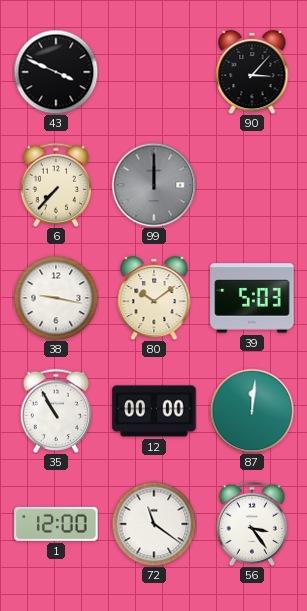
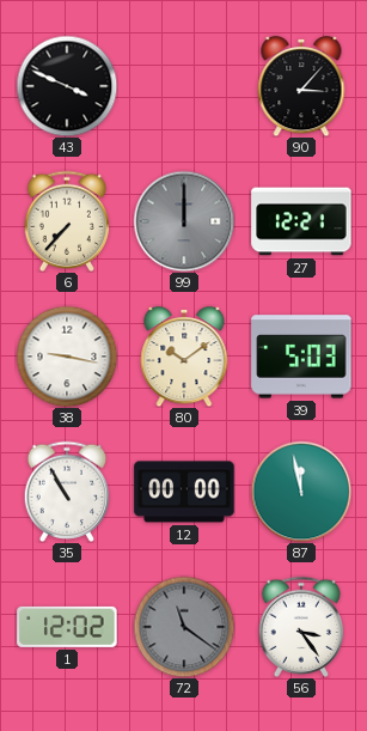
27: none -> 12:21 (301, 221)
87: 12:01 -> 11:58 (301, 492)
1: 12:00 -> 12:02 (67, 627)
72 dial: white -> grey (184, 627)
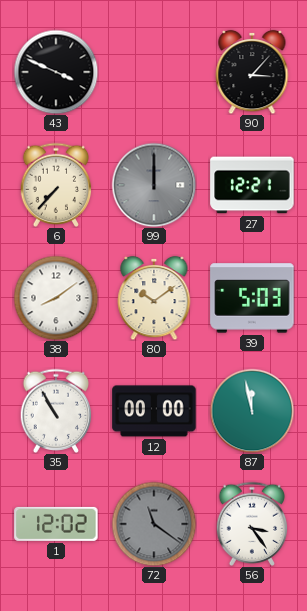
38: 9:17 -> 8:09 (56, 298)
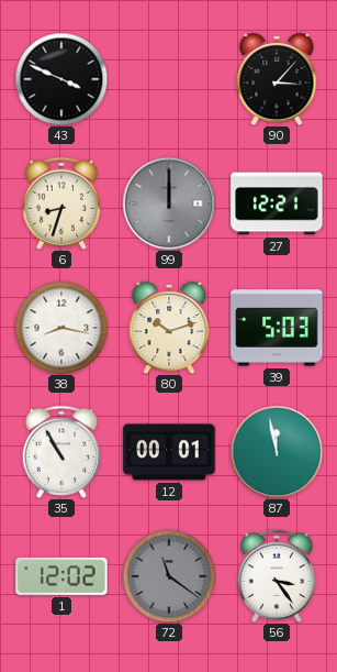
6: 7:37 -> 8:33 (61, 202)
38: 8:09 -> 8:17 (61, 328)
80: 10:09 -> 10:12 (169, 328)
12: 00:00 -> 00:01 (169, 452)
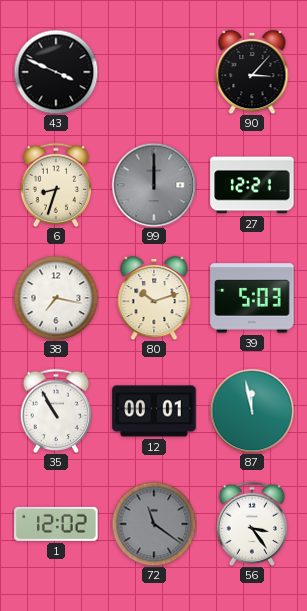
38: 8:17 -> 7:17 (56, 298)
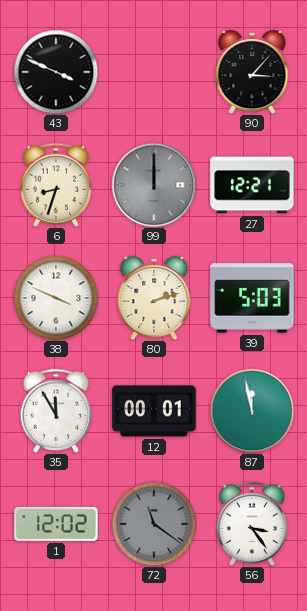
38: 7:17 -> 3:49 (56, 298)
80: 10:12 -> 2:12 (154, 298)
35: 10:55 -> 11:55 (56, 410)
